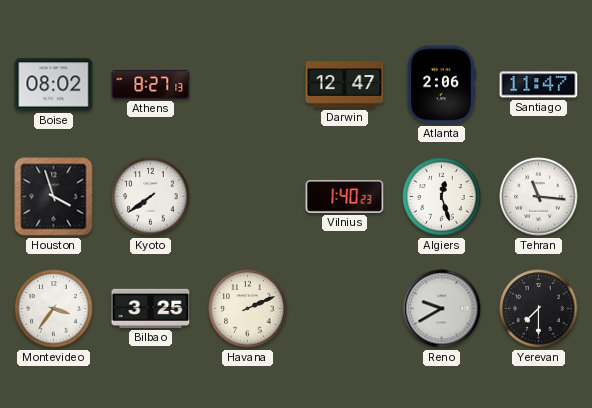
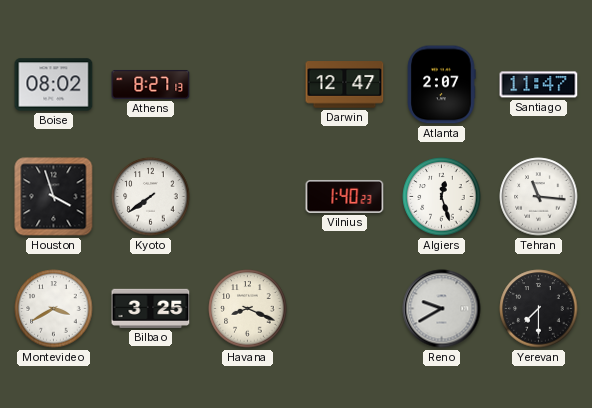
Atlanta: 2:06 -> 2:07 (441, 85)
Montevideo: 3:36 -> 3:40 (54, 309)
Havana: 2:11 -> 8:19 (248, 309)
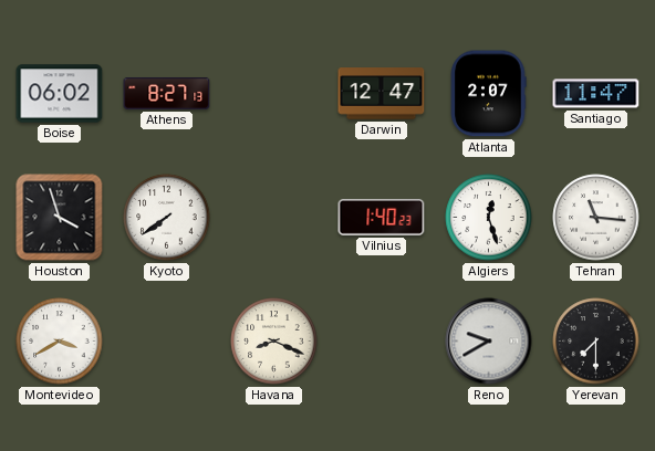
Boise: 08:02 -> 06:02 (60, 94)
Bilbao: 3:25 -> none (151, 308)
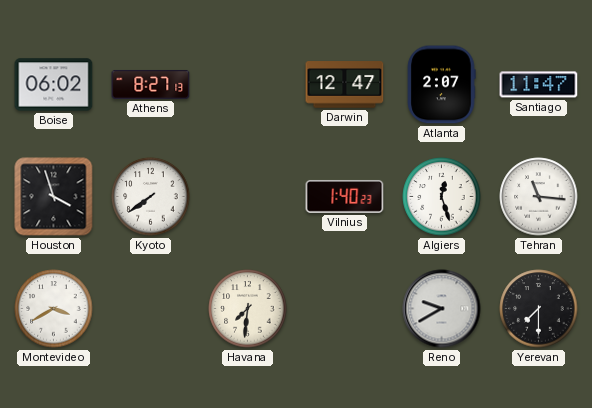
Havana: 8:19 -> 7:31 (248, 309)
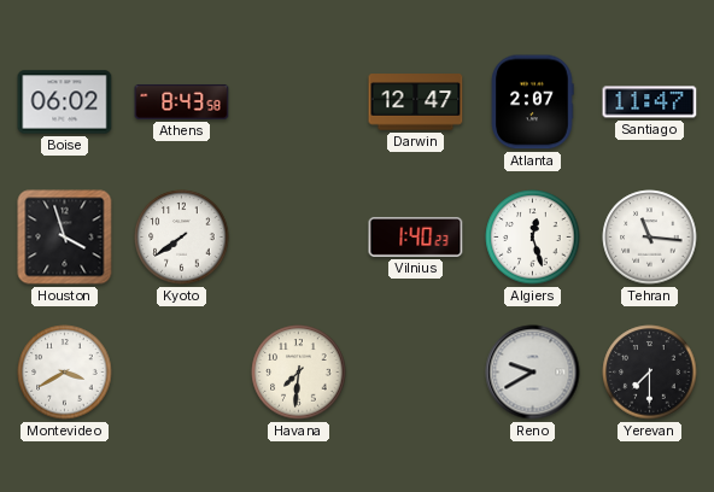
Athens: 8:27 -> 8:43 (182, 102)
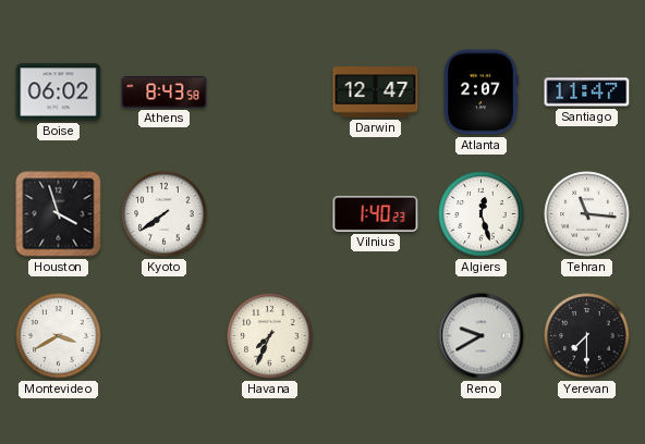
Havana: 7:31 -> 7:34 (270, 336)
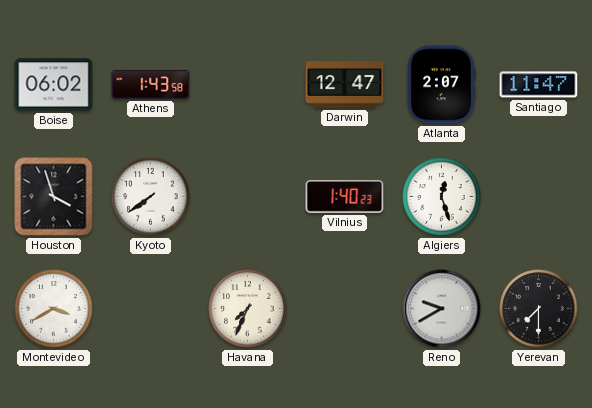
Athens: 8:43 -> 1:43 (151, 85)
Tehran: 11:16 -> none (587, 214)
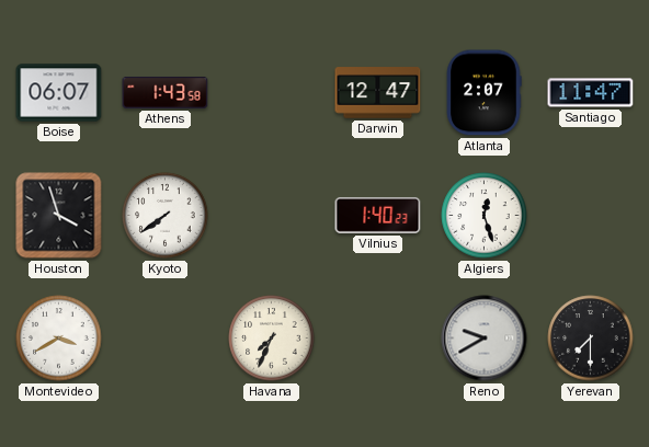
Boise: 06:02 -> 06:07 (59, 93)
